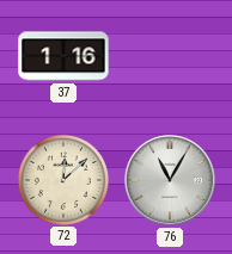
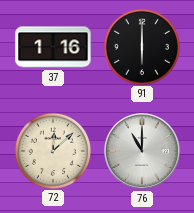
91: none -> 6:00 (141, 46)
76: 11:05 -> 11:00 (143, 152)
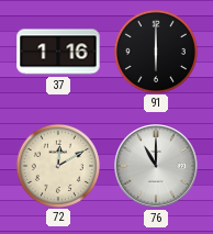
72: 12:08 -> 12:10 (57, 165)
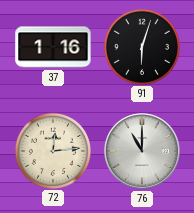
91: 6:00 -> 6:03 (141, 46)
72: 12:10 -> 12:14 (52, 150)
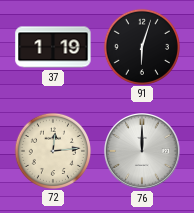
37: 1:16 -> 1:19 (53, 47)
76: 11:00 -> 12:00 (143, 152)
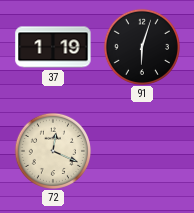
72: 12:14 -> 12:19 (52, 150)
76: 12:00 -> none (143, 152)
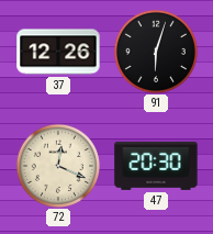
37: 1:19 -> 12:26 (58, 52)
47: none -> 20:30 (156, 166)
